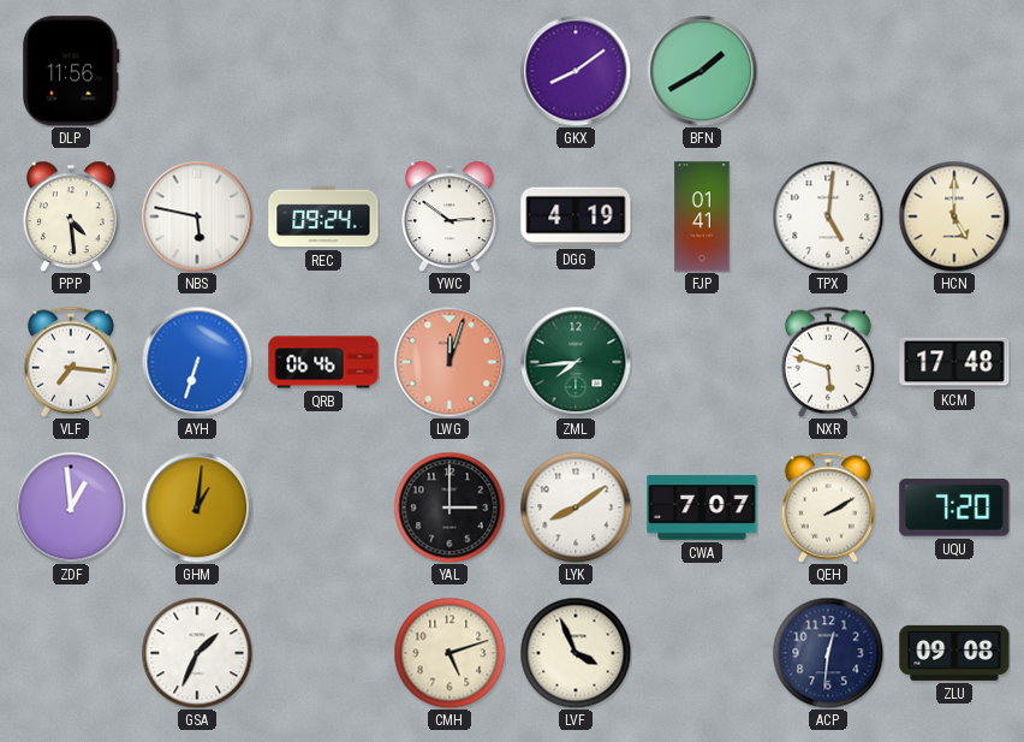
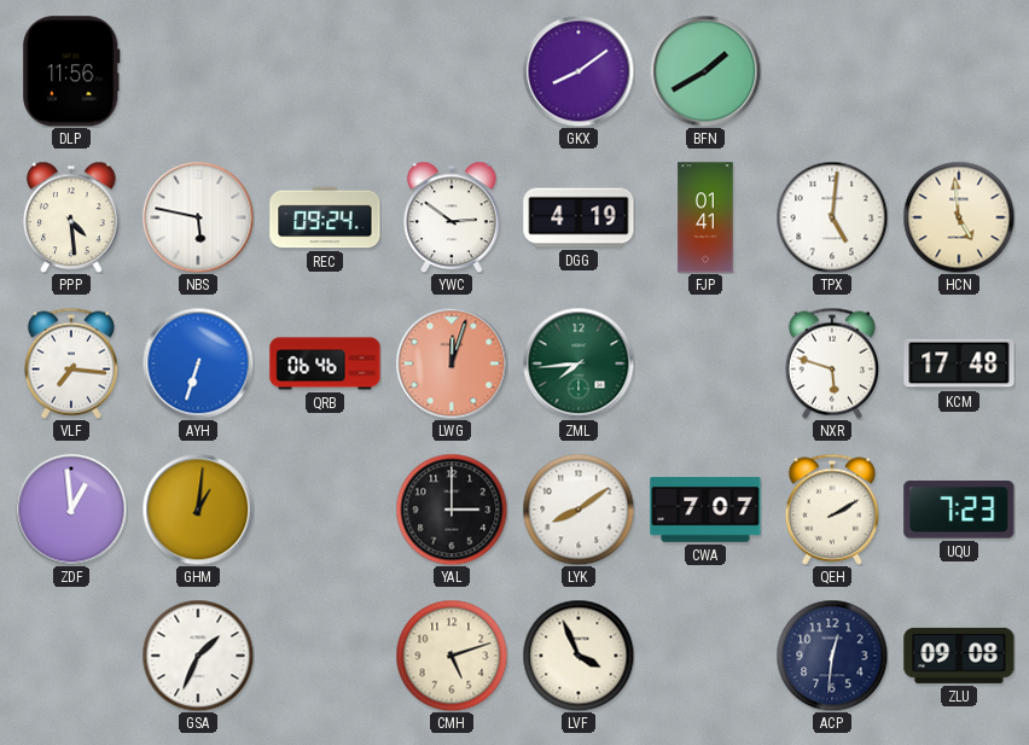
HCN: 5:00 -> 4:59 (959, 217)
UQU: 7:20 -> 7:23 (959, 510)
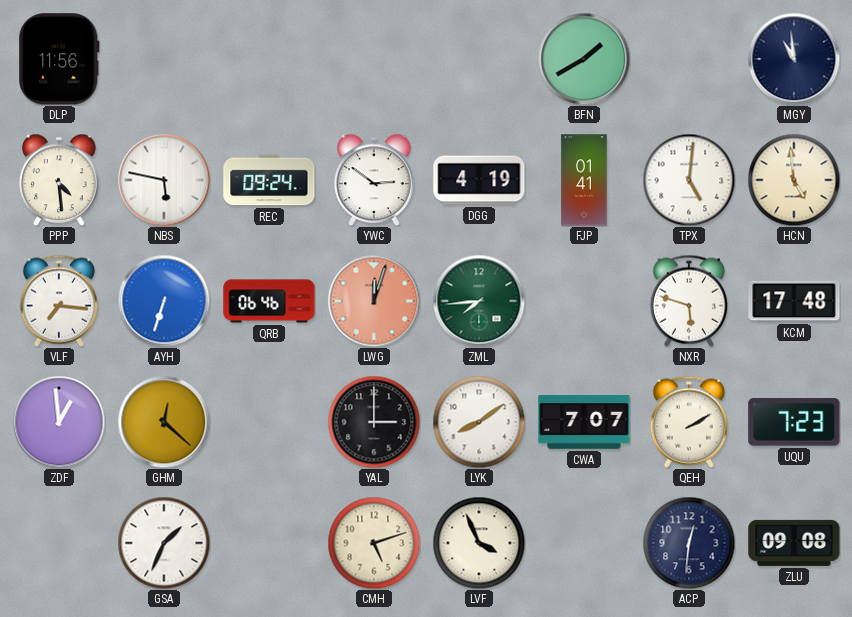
GKX: 8:09 -> none (579, 71)
MGY: none -> 10:59 (794, 59)
GHM: 1:01 -> 12:22 (164, 422)
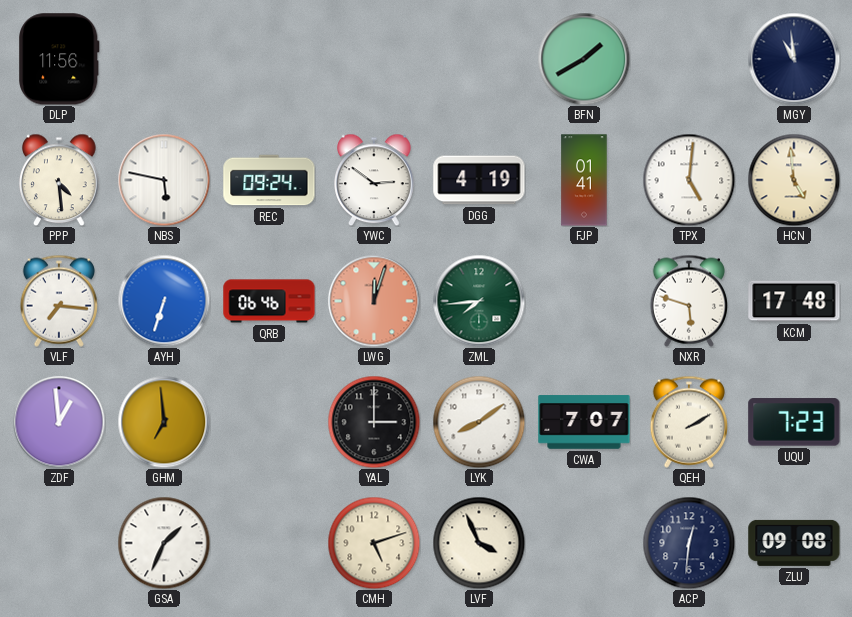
GHM: 12:22 -> 6:59 (164, 422)
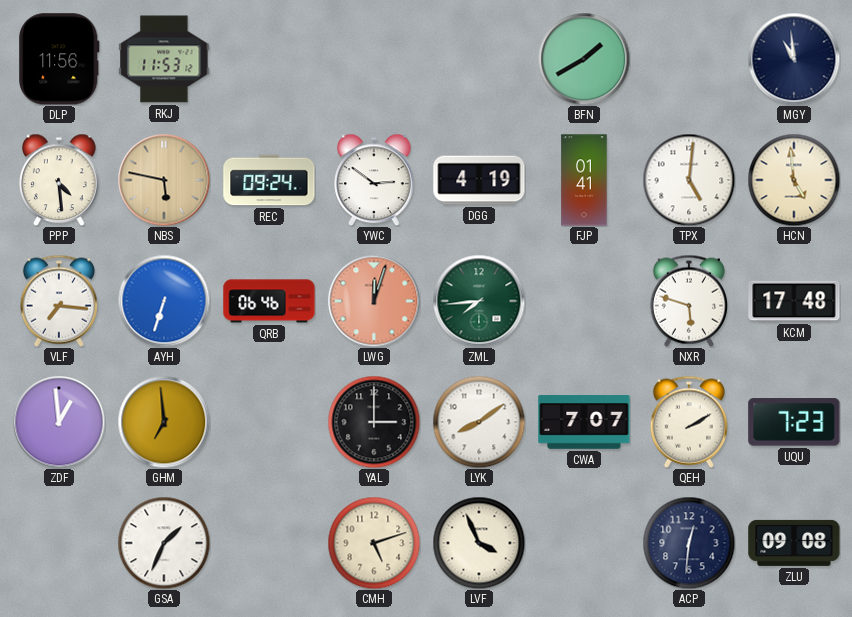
RKJ: none -> 11:53 (164, 59)
NBS dial: white -> champagne (164, 180)
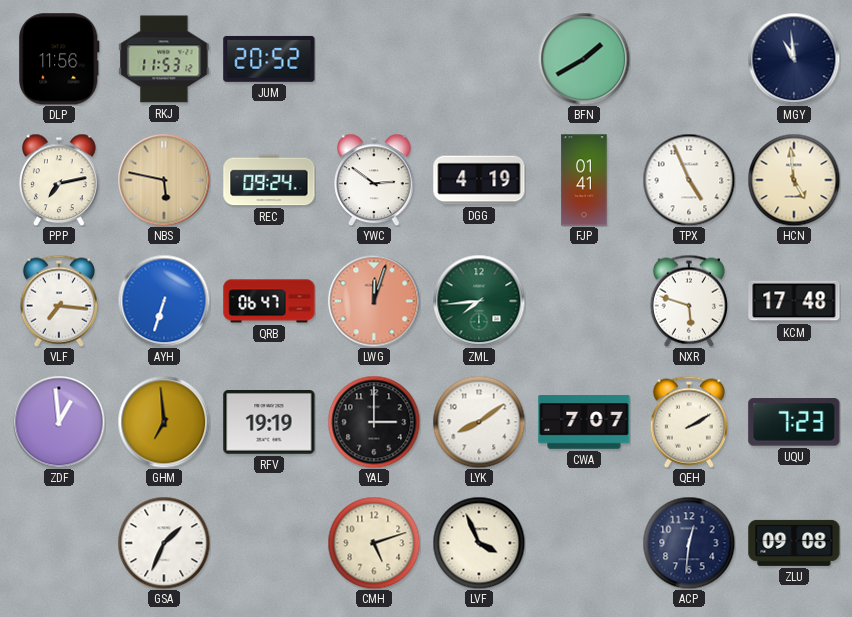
JUM: none -> 20:52 (269, 59)
PPP: 4:29 -> 7:13 (59, 180)
TPX: 5:01 -> 4:56 (689, 180)
QRB: 06:46 -> 06:47 (269, 301)
RFV: none -> 19:19 (269, 423)
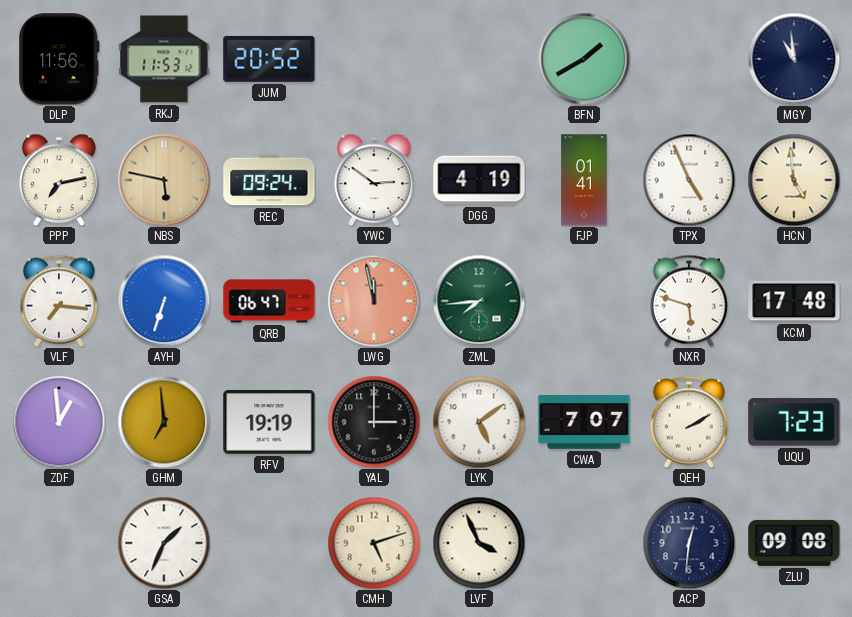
LWG: 12:03 -> 11:58 (374, 301)
LYK: 8:09 -> 5:09 (479, 422)
